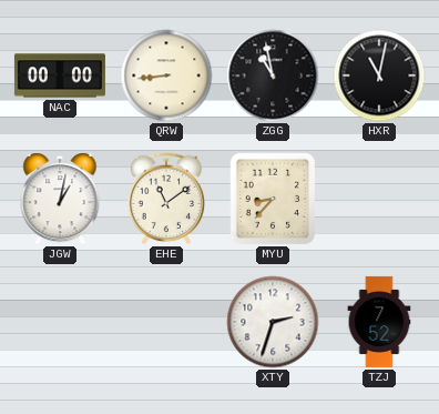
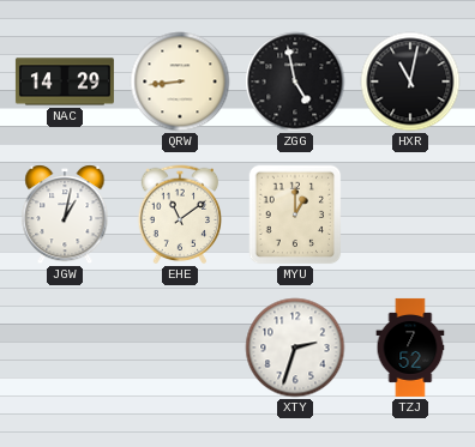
NAC: 00:00 -> 14:29 (65, 81)
ZGG: 10:58 -> 4:58 (295, 81)
MYU: 8:37 -> 1:00 (295, 215)
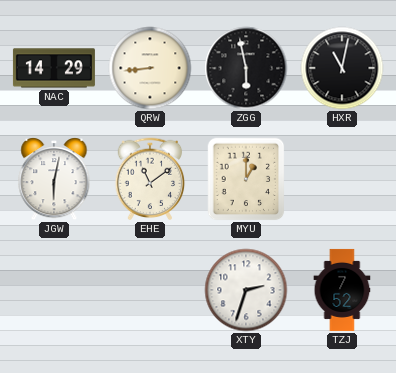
ZGG: 4:58 -> 5:58 (246, 68)
JGW: 1:02 -> 6:02 (54, 180)
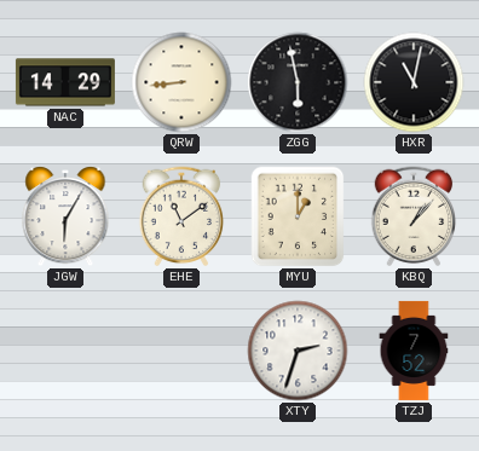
JGW: 6:02 -> 6:05 (65, 218)
KBQ: none -> 1:07 (414, 216)
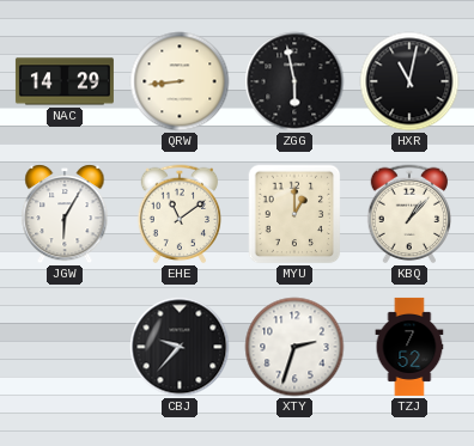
CBJ: none -> 9:37 (180, 347)
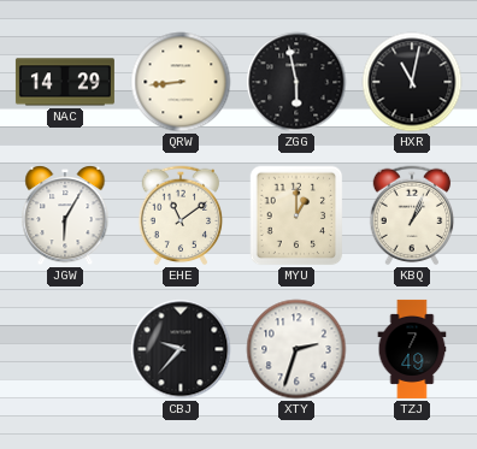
KBQ: 1:07 -> 1:04 (412, 215)
TZJ: 7:52 -> 7:49 (412, 349)
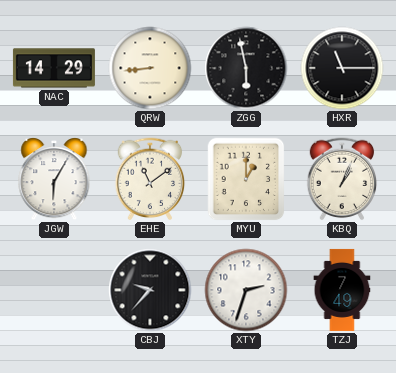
HXR: 11:02 -> 11:15 (342, 68)
